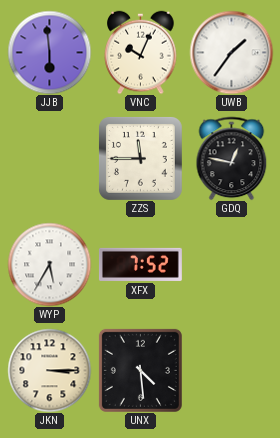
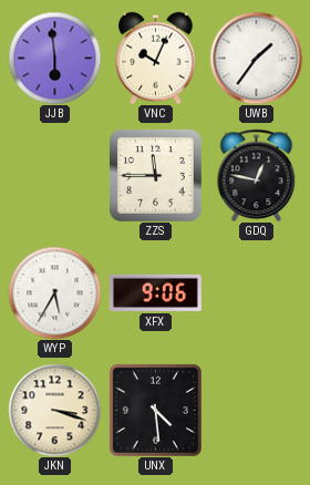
XFX: 7:52 -> 9:06 (155, 292)
JKN: 3:15 -> 3:18 (54, 410)
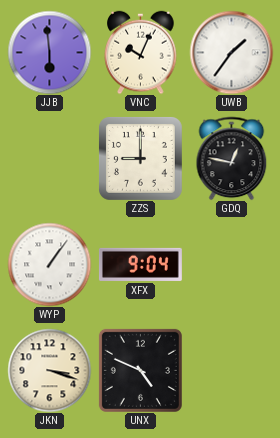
ZZS: 11:45 -> 9:00 (140, 158)
WYP: 5:35 -> 1:06 (49, 264)
XFX: 9:06 -> 9:04 (140, 264)
UNX: 4:29 -> 4:49 (140, 370)
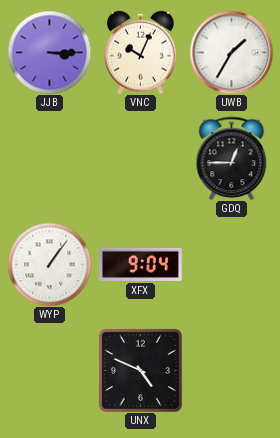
JJB: 5:59 -> 3:15 (49, 52)
UWB: 1:36 -> 1:35 (231, 52)
ZZS: 9:00 -> none (140, 158)
GDQ: 12:47 -> 12:45 (232, 158)
JKN: 3:18 -> none (49, 370)
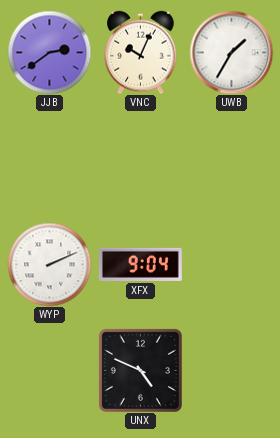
JJB: 3:15 -> 2:39 (49, 52)
GDQ: 12:45 -> none (232, 158)
WYP: 1:06 -> 2:11 (49, 264)
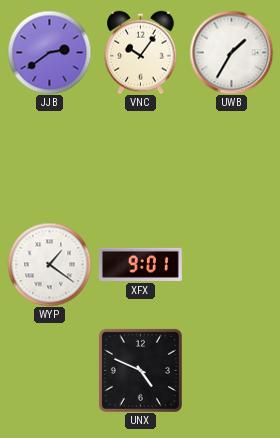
VNC: 10:04 -> 10:06 (141, 52)
WYP: 2:11 -> 1:21 (49, 264)
XFX: 9:04 -> 9:01 (140, 264)
